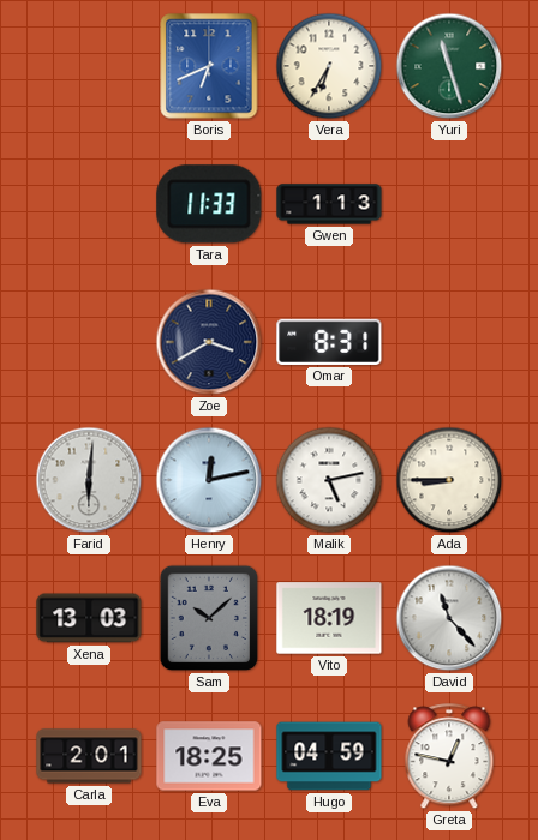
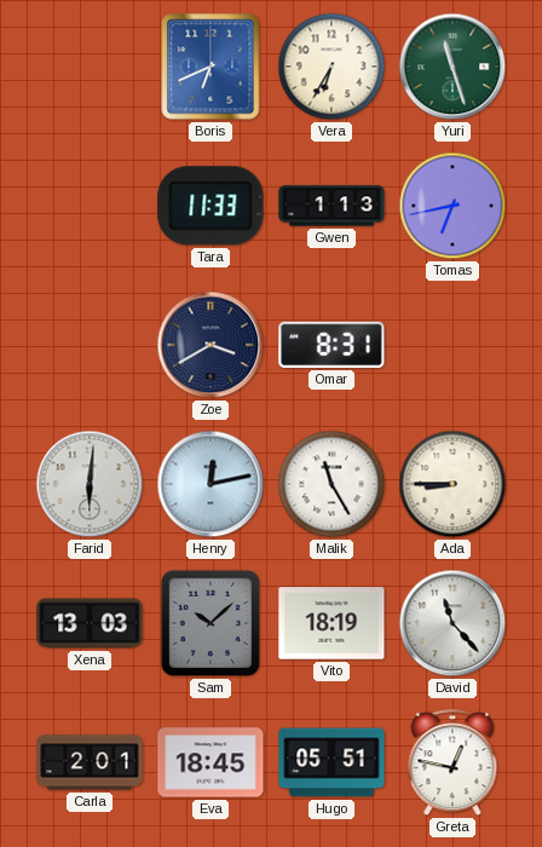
Tomas: none -> 6:43 (452, 206)
Malik: 5:13 -> 11:25 (331, 484)
Eva: 18:25 -> 18:45 (211, 762)
Hugo: 04:59 -> 05:51 (331, 762)
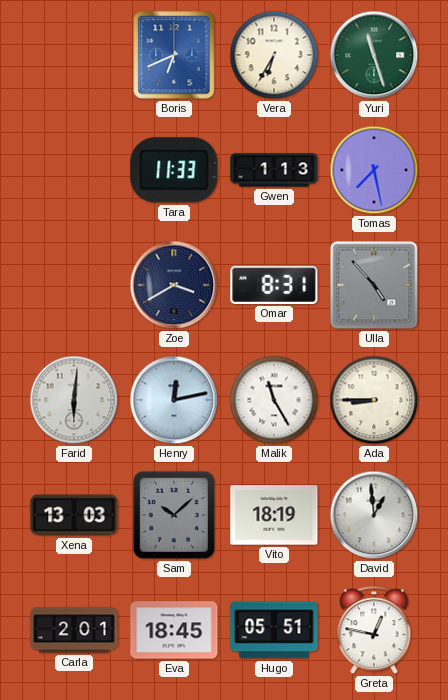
Tomas: 6:43 -> 7:28 (374, 170)
Ulla: none -> 4:53 (374, 285)
David: 11:23 -> 12:59 (374, 515)
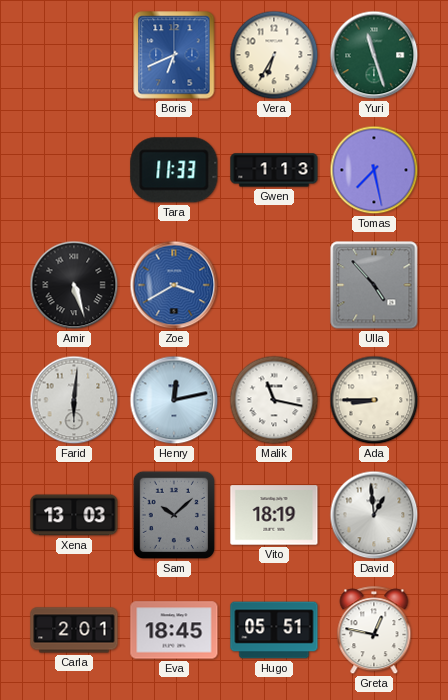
Amir: none -> 5:27 (74, 285)
Zoe dial: navy -> blue (174, 285)
Omar: 8:31 -> none (274, 285)
Malik: 11:25 -> 11:17 (274, 400)
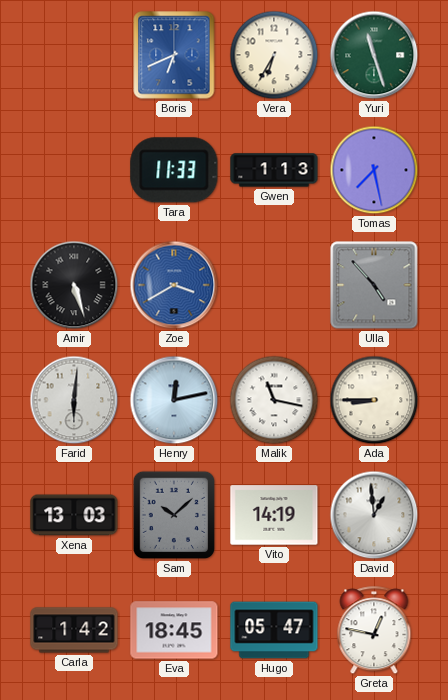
Vito: 18:19 -> 14:19 (274, 515)
Carla: 2:01 -> 1:42 (74, 630)
Hugo: 05:51 -> 05:47 (274, 630)
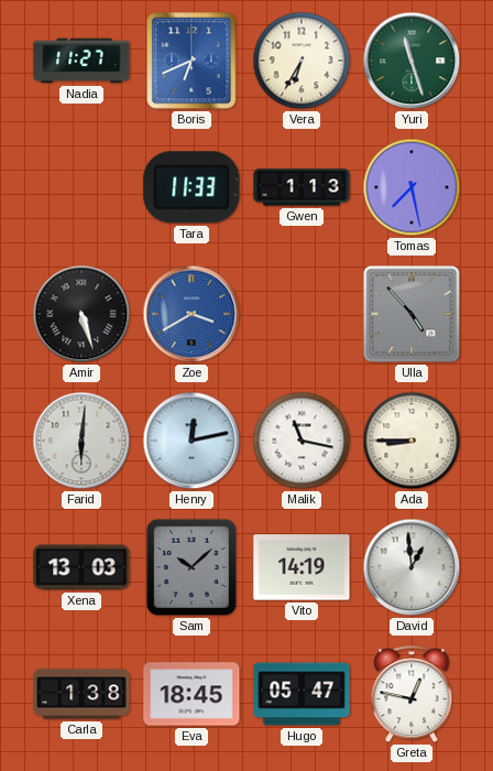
Nadia: none -> 11:27 (81, 61)
Carla: 1:42 -> 1:38 (81, 694)
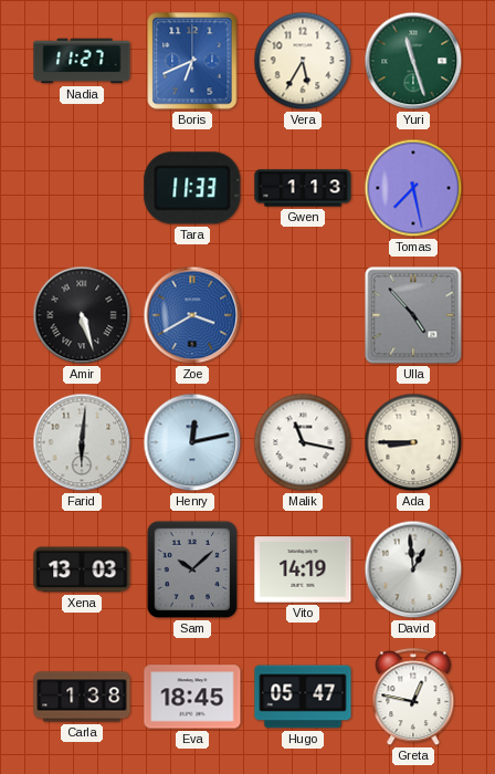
Vera: 6:35 -> 5:35 (303, 61)
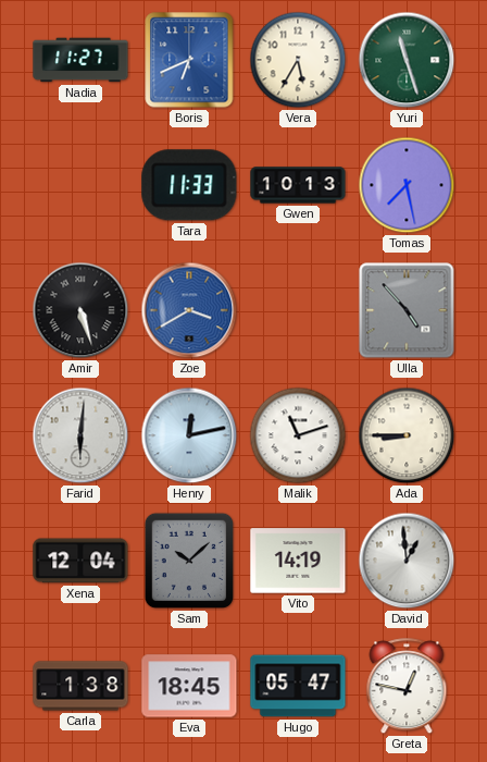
Gwen: 1:13 -> 10:13 (298, 185)
Malik: 11:17 -> 11:12 (298, 435)
Xena: 13:03 -> 12:04 (80, 561)
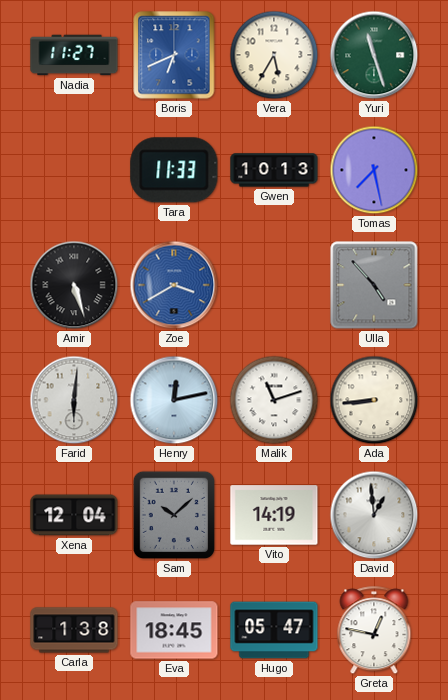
Ada: 8:45 -> 8:44 (374, 400)
